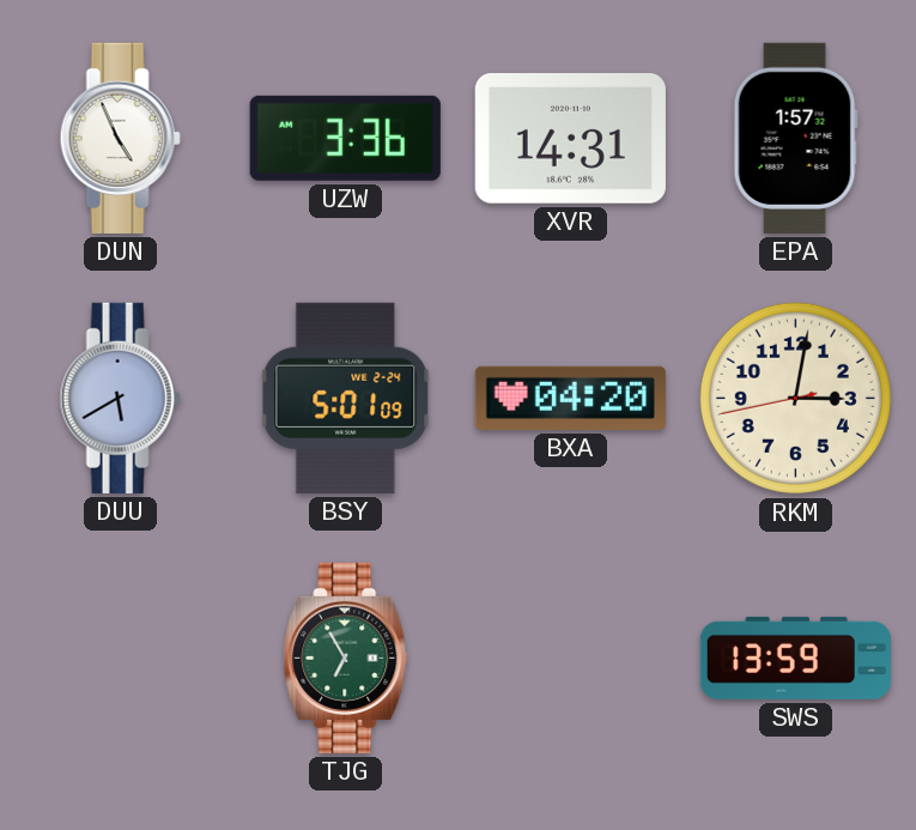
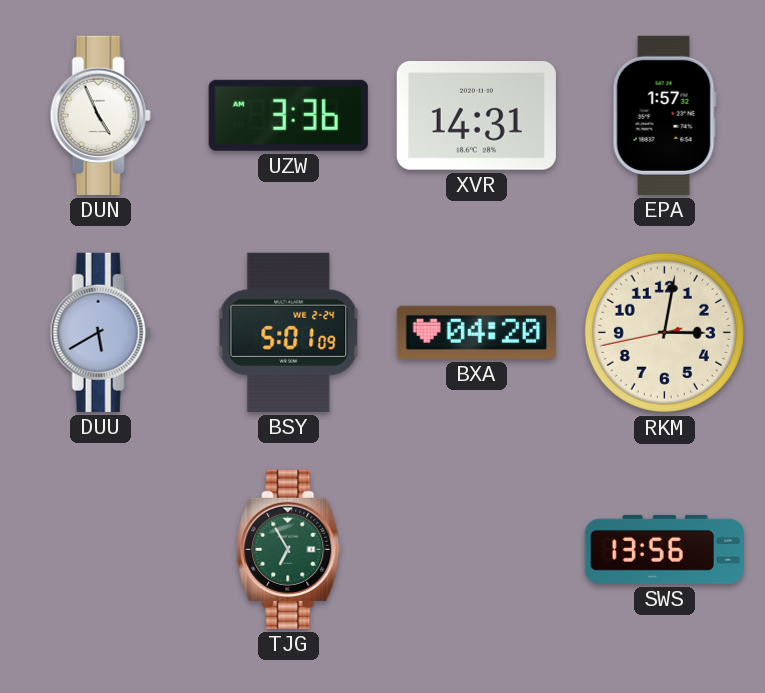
SWS: 13:59 -> 13:56 (664, 549)
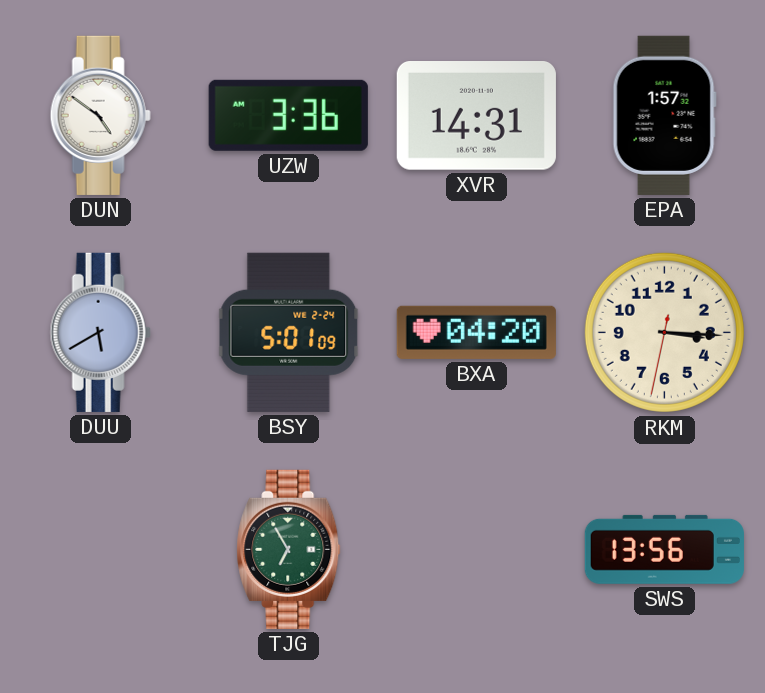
DUN: 4:56 -> 4:51 (100, 115)
RKM: 3:01 -> 3:15 (664, 332)
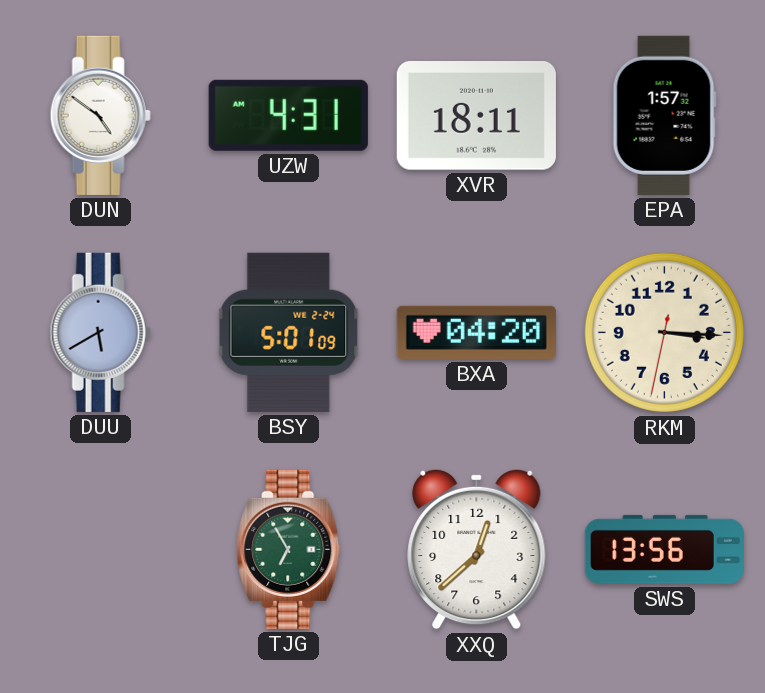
UZW: 3:36 -> 4:31 (288, 115)
XVR: 14:31 -> 18:11 (476, 116)
XXQ: none -> 12:38 (477, 549)
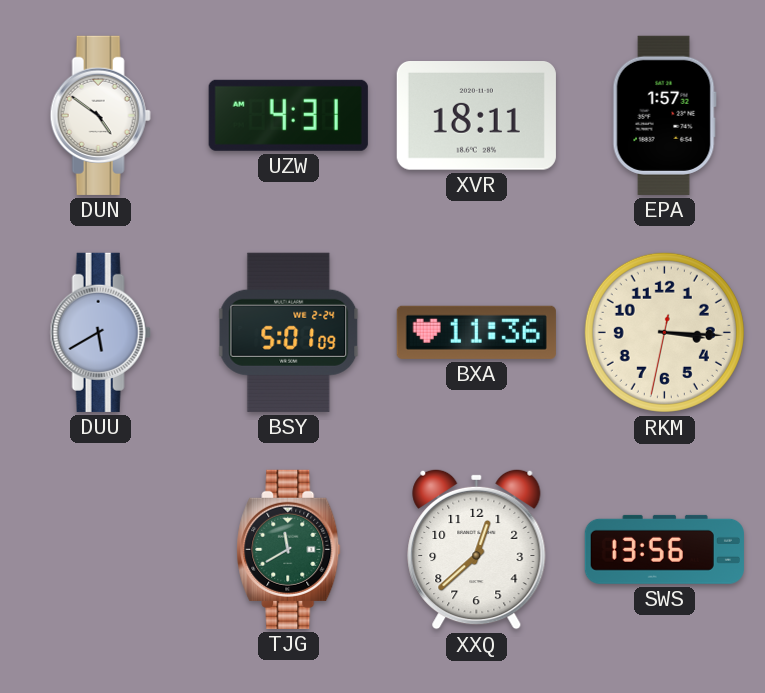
BXA: 04:20 -> 11:36 (476, 332)
TJG: 6:55 -> 11:40 (289, 549)
